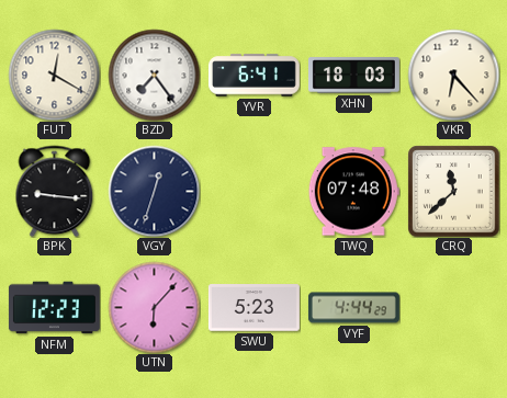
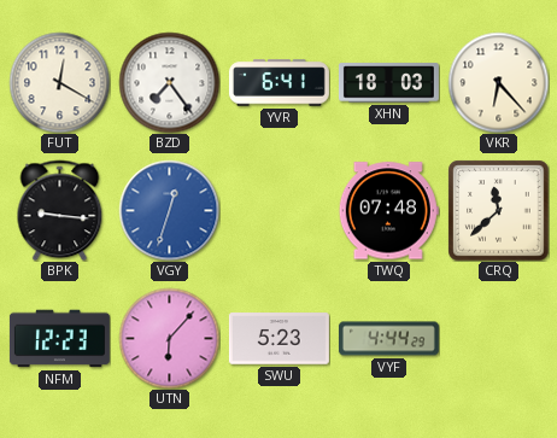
VGY dial: navy -> blue (169, 210)
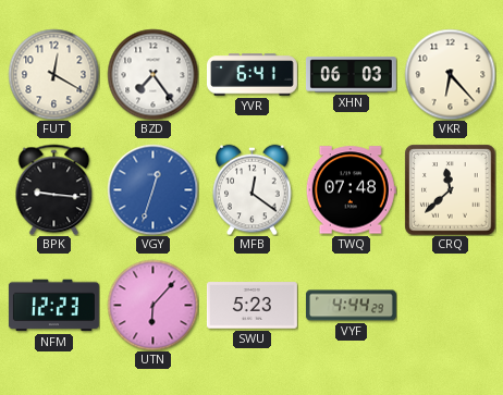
XHN: 18:03 -> 06:03 (351, 75)
MFB: none -> 12:21 (253, 189)
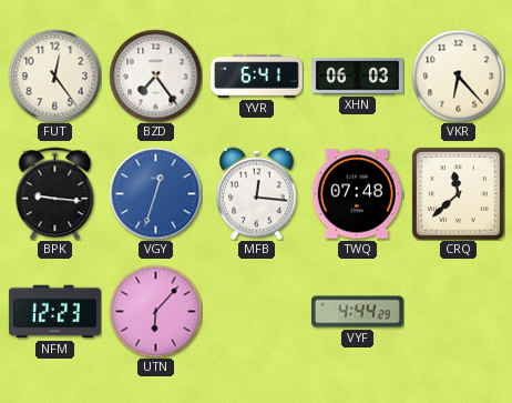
FUT: 12:20 -> 12:24 (54, 75)
MFB: 12:21 -> 12:16 (257, 193)
SWU: 5:23 -> none (251, 306)
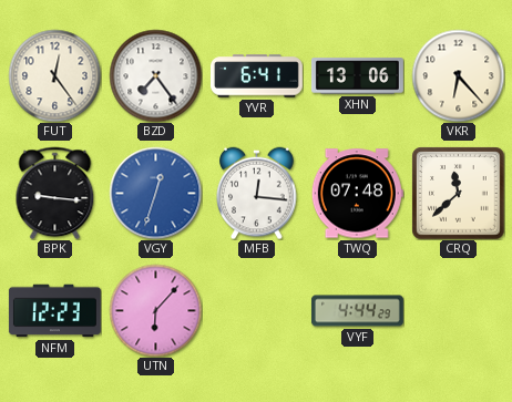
XHN: 06:03 -> 13:06 (357, 76)
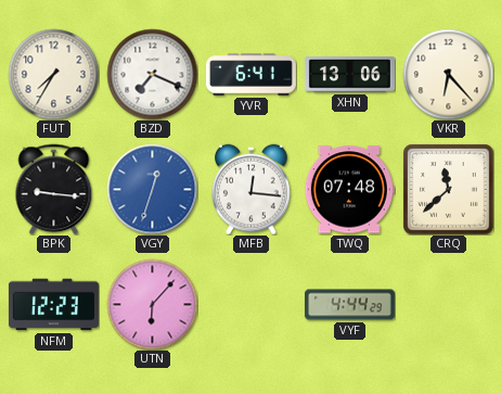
FUT: 12:24 -> 7:35 (53, 74)
BZD: 7:24 -> 7:19 (152, 74)
